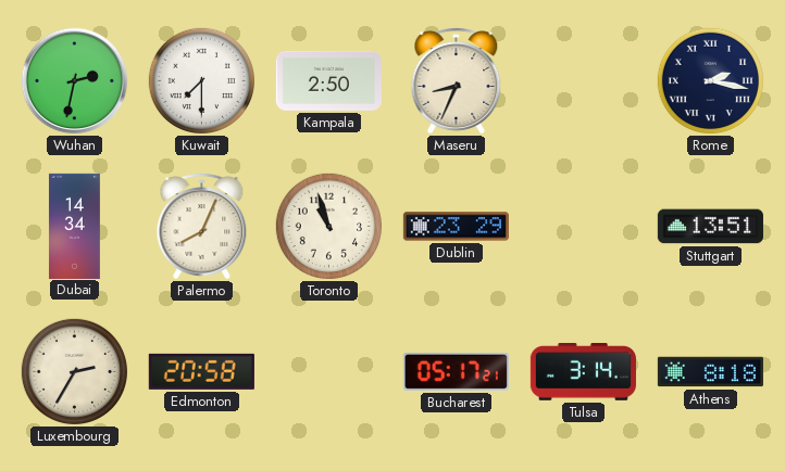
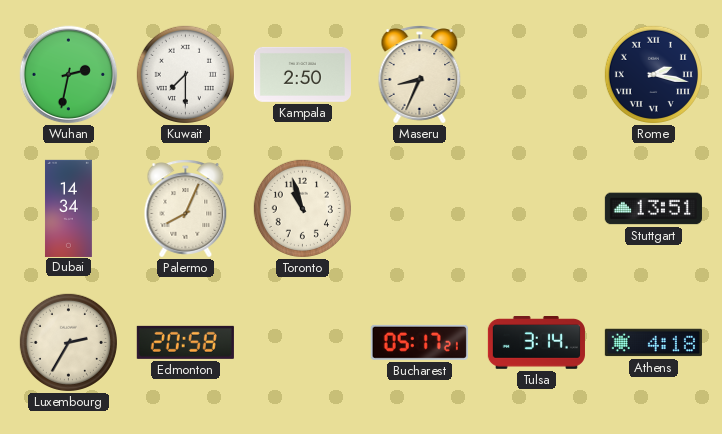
Dublin: 23:29 -> none (456, 227)
Athens: 8:18 -> 4:18 (653, 343)
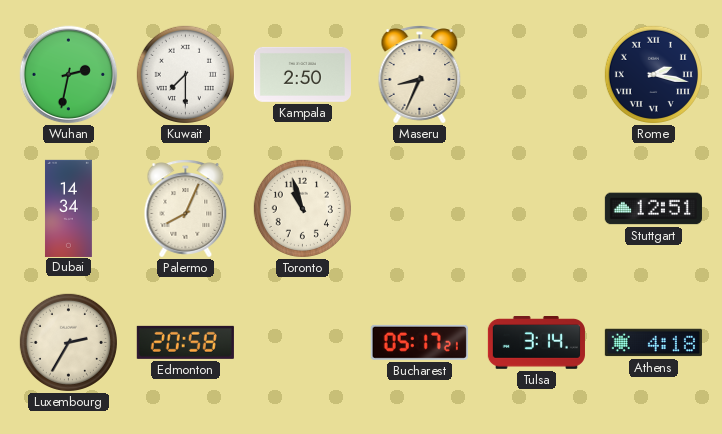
Stuttgart: 13:51 -> 12:51 (653, 209)
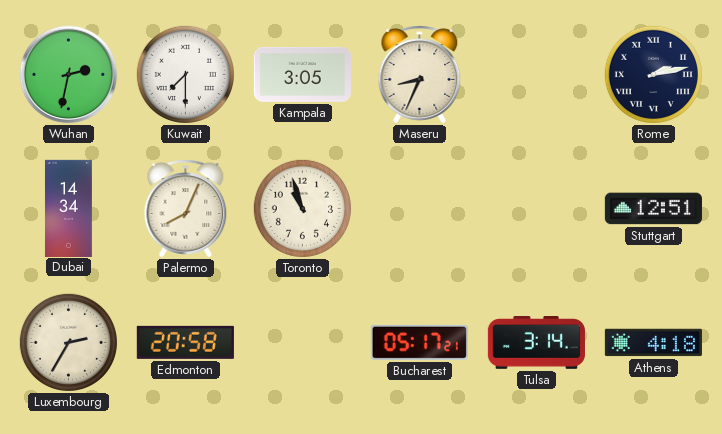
Kampala: 2:50 -> 3:05 (302, 74)
Rome: 2:17 -> 2:13 (653, 74)
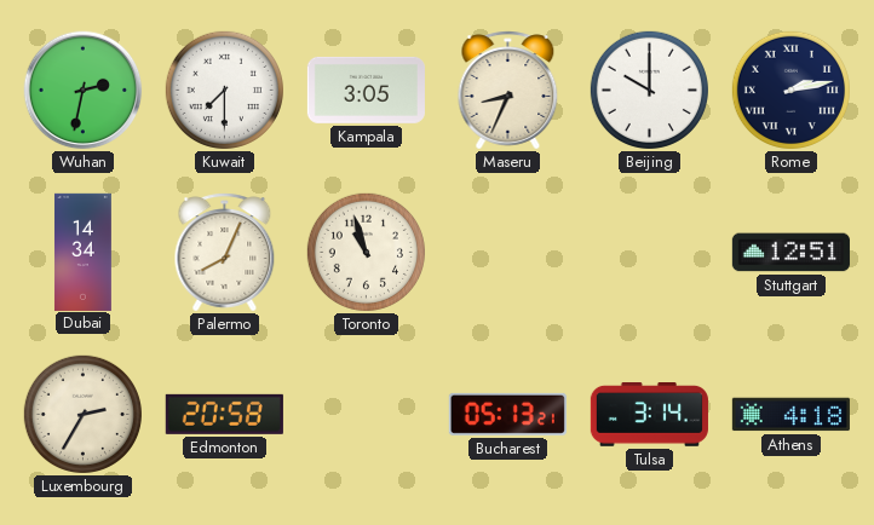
Beijing: none -> 10:00 (649, 90)
Bucharest: 05:17 -> 05:13 (507, 414)
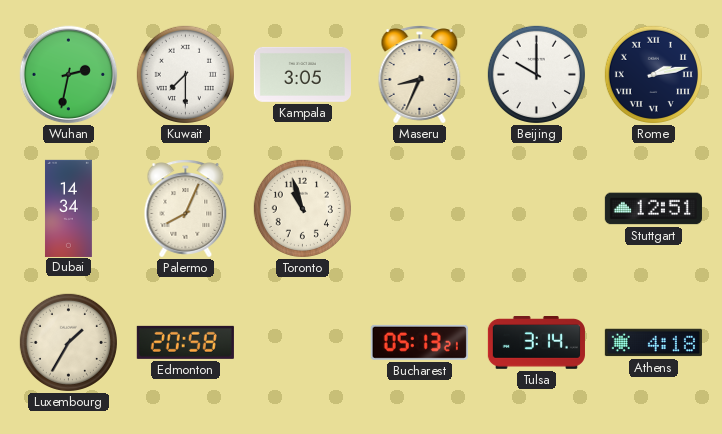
Luxembourg: 2:35 -> 1:35 (68, 342)
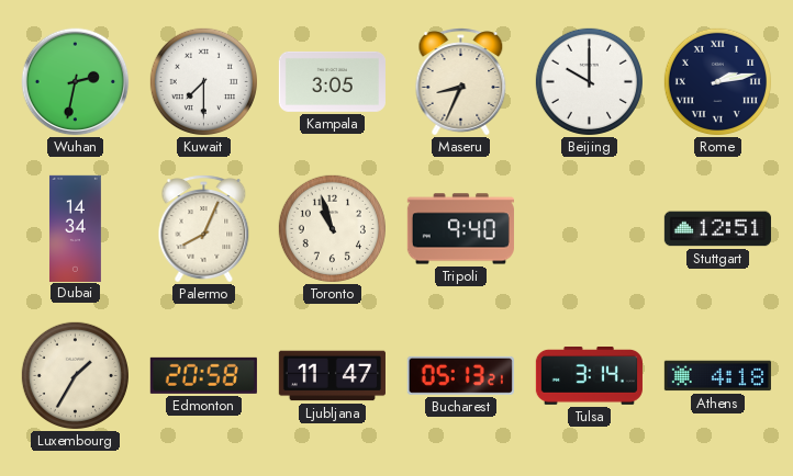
Tripoli: none -> 9:40 (460, 229)
Ljubljana: none -> 11:47 (332, 376)
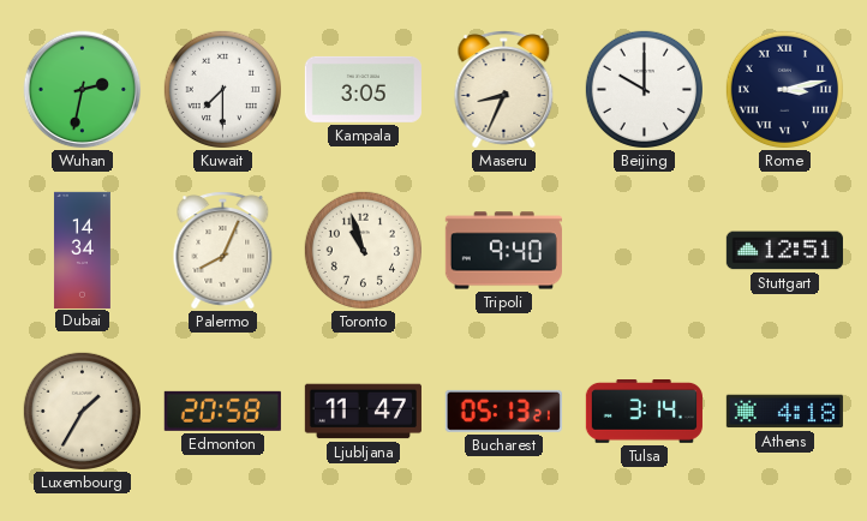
Rome: 2:13 -> 3:13 (784, 89)
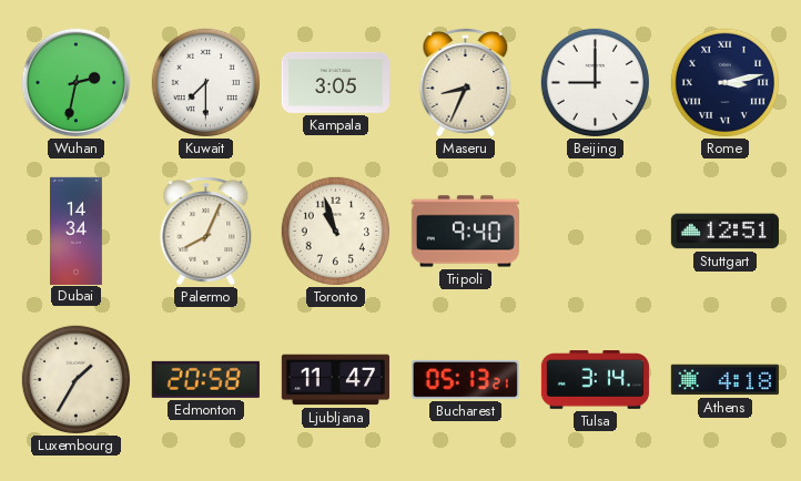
Beijing: 10:00 -> 9:00 (595, 82)
